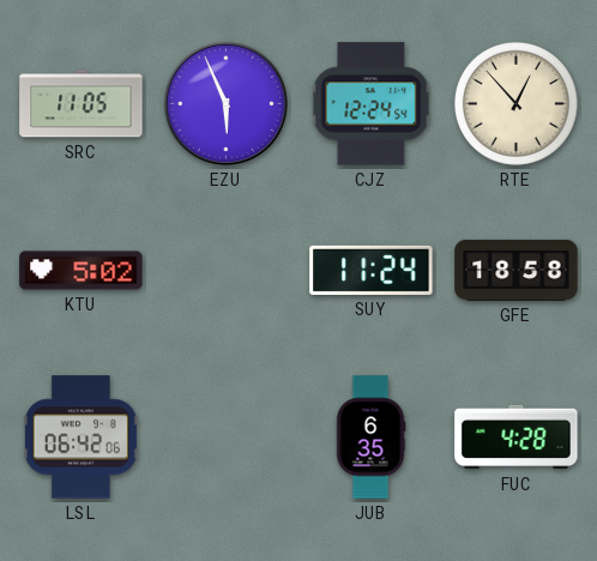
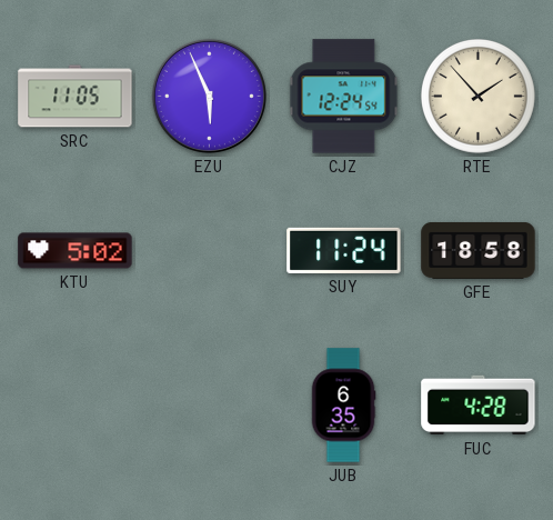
RTE: 12:53 -> 1:53 (477, 96)
LSL: 06:42 -> none (80, 438)
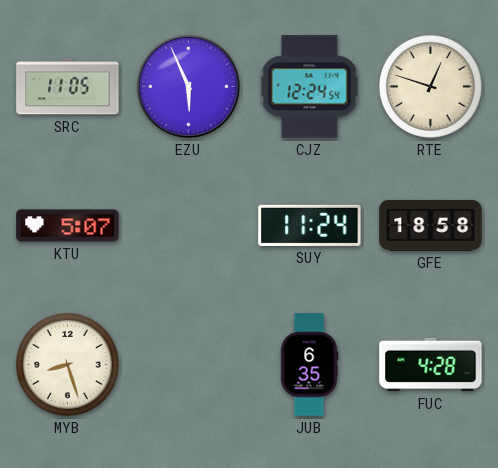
RTE: 1:53 -> 12:48 (430, 86)
KTU: 5:02 -> 5:07 (68, 226)
MYB: none -> 8:27 (67, 364)
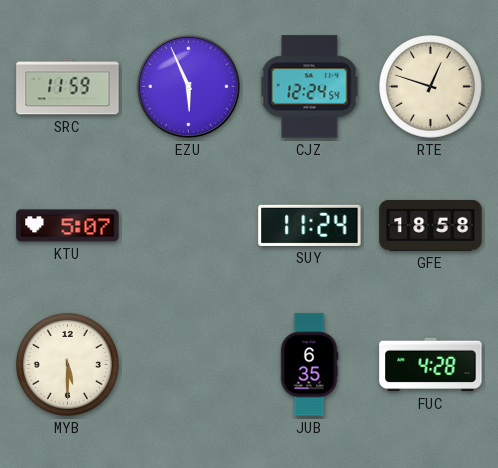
SRC: 11:05 -> 11:59 (68, 87)
MYB: 8:27 -> 5:30 (67, 364)
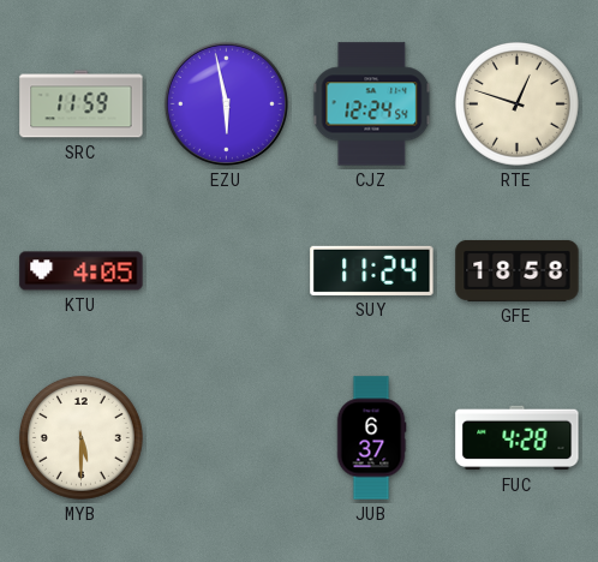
EZU: 5:56 -> 5:58 (226, 103)
KTU: 5:07 -> 4:05 (82, 271)
JUB: 6:35 -> 6:37 (371, 438)
